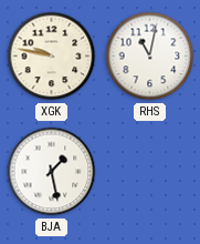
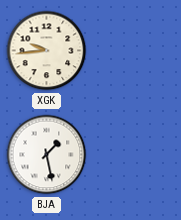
XGK: 9:47 -> 9:44 (47, 51)
RHS: 11:02 -> none (150, 57)
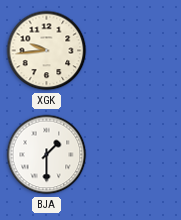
BJA: 1:28 -> 1:30 (47, 155)
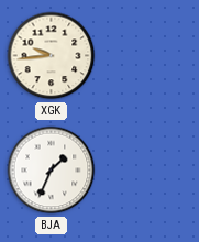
BJA: 1:30 -> 1:34 (52, 170)
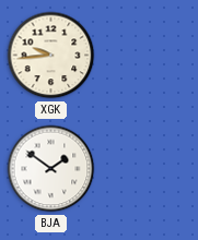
BJA: 1:34 -> 1:51 (51, 169)
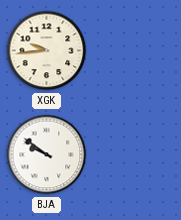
BJA: 1:51 -> 9:51 (47, 155)
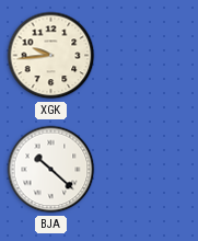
BJA: 9:51 -> 10:22 (51, 170)
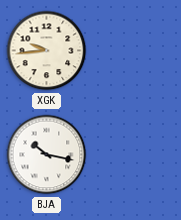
BJA: 10:22 -> 10:17 (47, 155)
